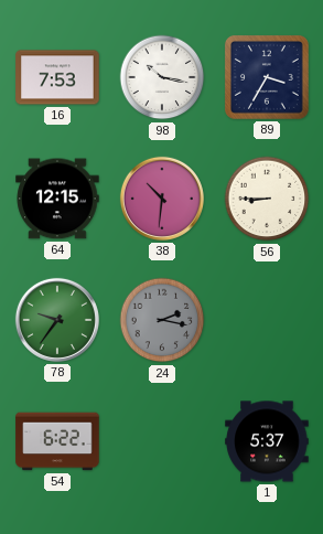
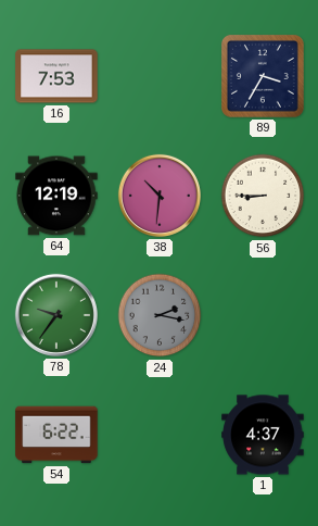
98: 10:17 -> none (162, 77)
64: 12:15 -> 12:19 (56, 196)
1: 5:37 -> 4:37 (263, 435)
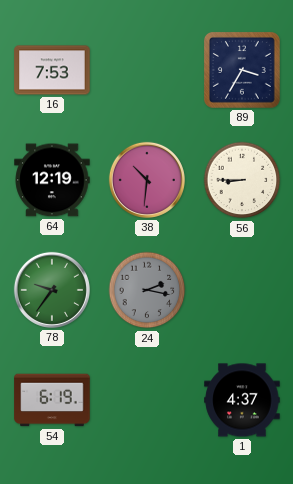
54: 6:22 -> 6:19 (52, 400)
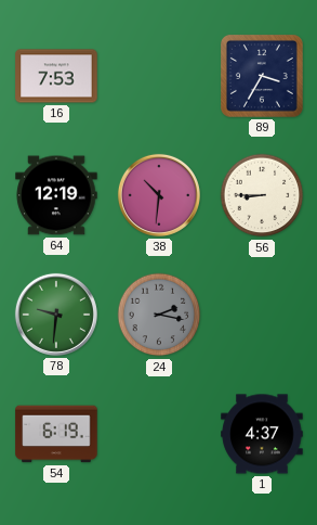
78: 9:36 -> 9:31 (56, 315)
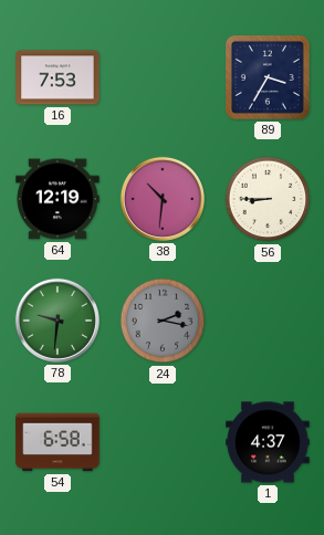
54: 6:19 -> 6:58 (58, 442)
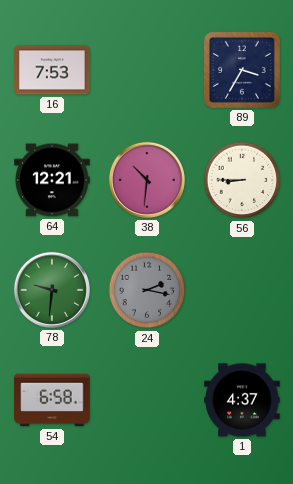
64: 12:19 -> 12:21 (52, 180)
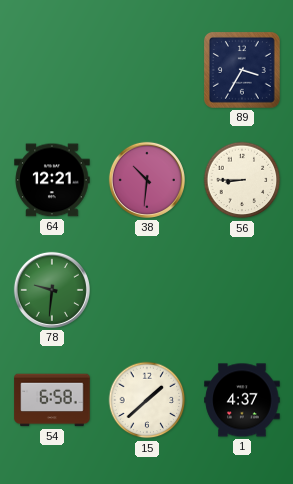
16: 7:53 -> none (52, 70)
24: 2:17 -> none (147, 290)
15: none -> 1:38 (147, 400)
